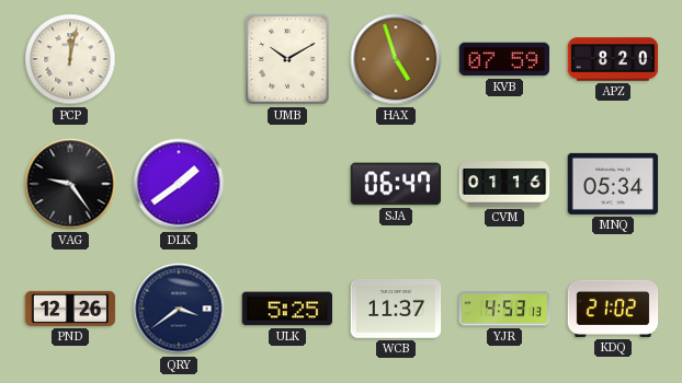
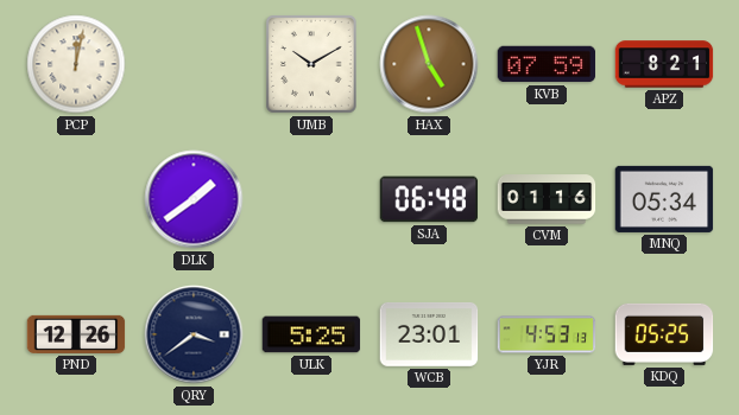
APZ: 8:20 -> 8:21 (664, 64)
VAG: 9:24 -> none (70, 184)
SJA: 06:47 -> 06:48 (429, 199)
WCB: 11:37 -> 23:01 (429, 334)
KDQ: 21:02 -> 05:25 (664, 334)
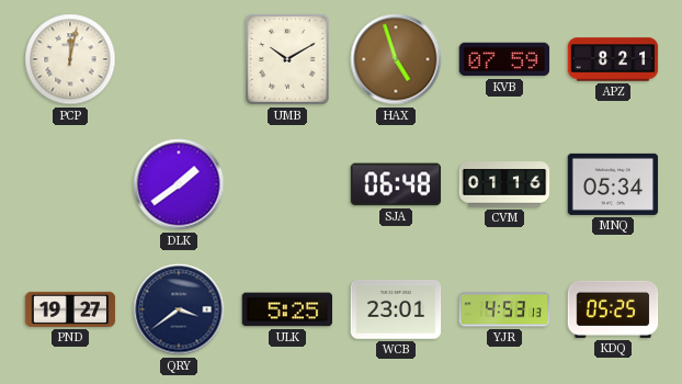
PND: 12:26 -> 19:27 (70, 309)
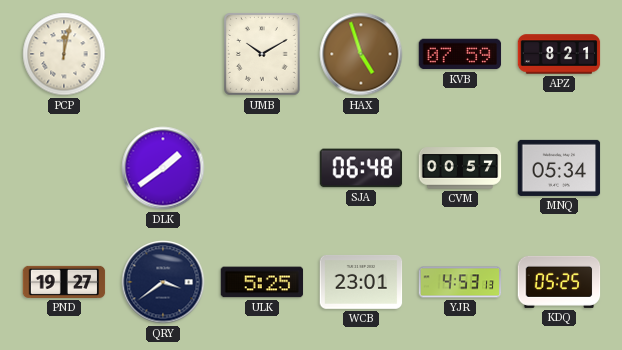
CVM: 01:16 -> 00:57 (460, 168)
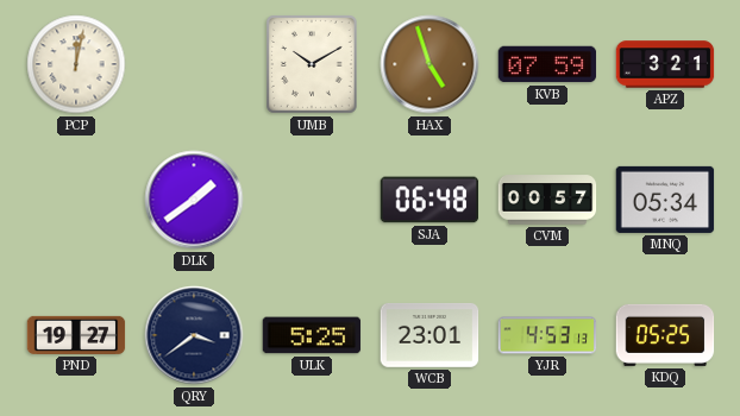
APZ: 8:21 -> 3:21 (665, 64)
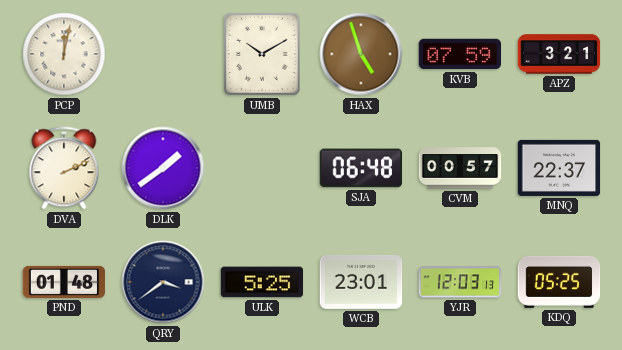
DVA: none -> 2:11 (64, 168)
MNQ: 05:34 -> 22:37 (559, 168)
PND: 19:27 -> 01:48 (64, 282)
YJR: 4:53 -> 12:03 (460, 282)
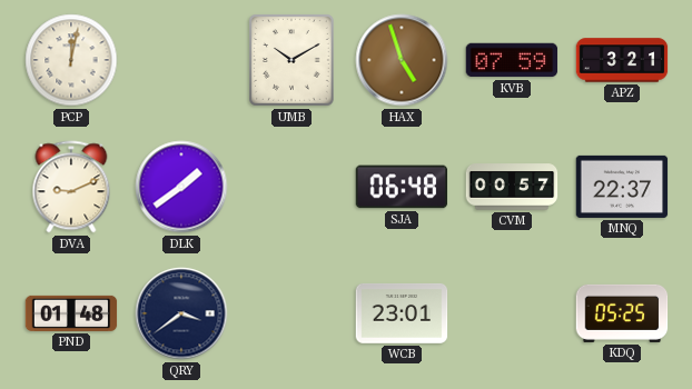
DVA: 2:11 -> 9:11 (71, 187)
ULK: 5:25 -> none (262, 282)
YJR: 12:03 -> none (460, 282)
